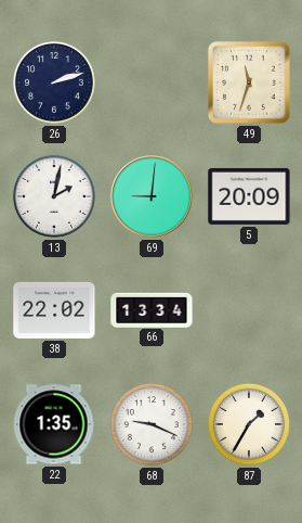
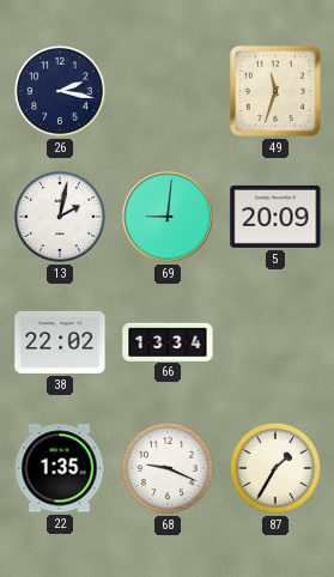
26: 2:12 -> 2:17 (60, 91)
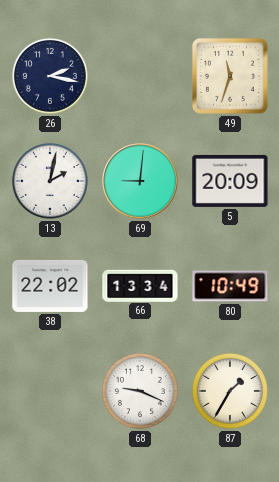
80: none -> 10:49 (230, 286)
22: 1:35 -> none (60, 468)
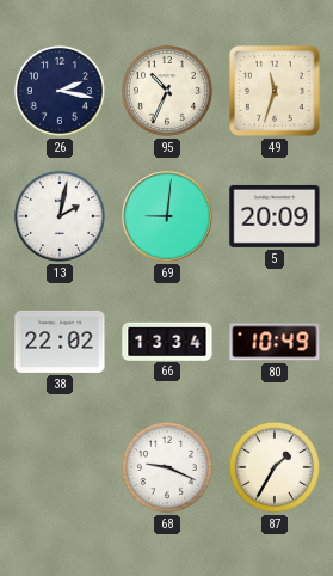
95: none -> 10:34 (167, 91)
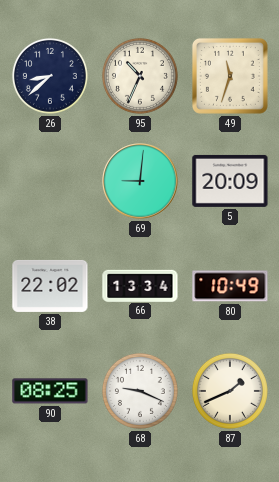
26: 2:17 -> 8:38 (50, 76)
13: 2:02 -> none (60, 216)
90: none -> 08:25 (50, 391)
87: 1:35 -> 1:41 (230, 391)
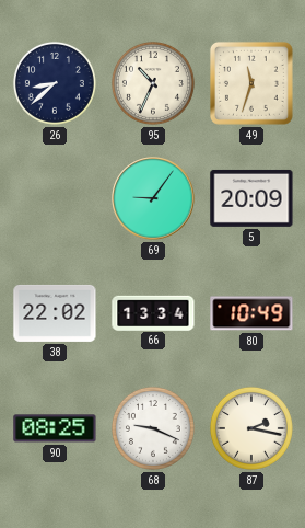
69: 9:01 -> 9:06 (153, 198)
87: 1:41 -> 2:17 (251, 428)
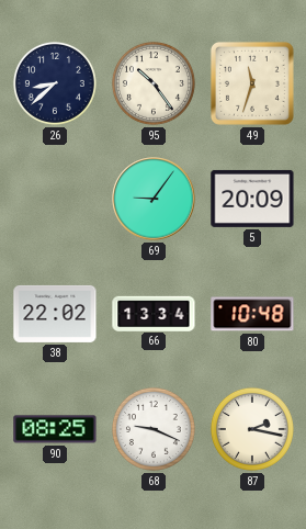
95: 10:34 -> 10:24 (154, 83)
80: 10:49 -> 10:48 (252, 314)
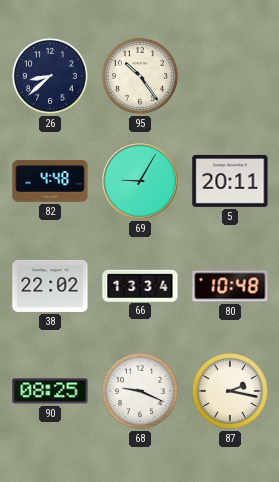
49: 11:33 -> none (252, 83)
82: none -> 4:48 (50, 181)
69: 9:06 -> 9:05 (140, 181)
5: 20:09 -> 20:11 (230, 181)
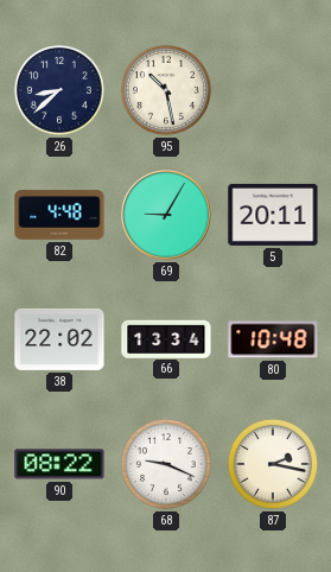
95: 10:24 -> 10:28 (166, 90)
90: 08:25 -> 08:22 (59, 464)
